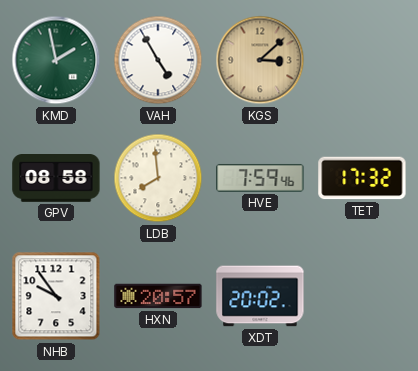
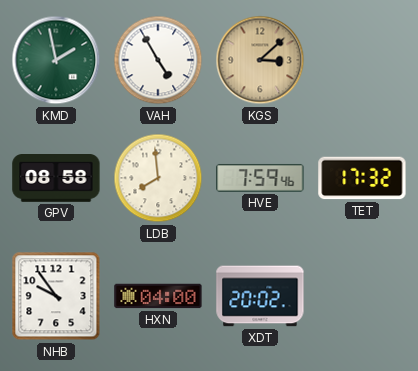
HXN: 20:57 -> 04:00 (158, 296)
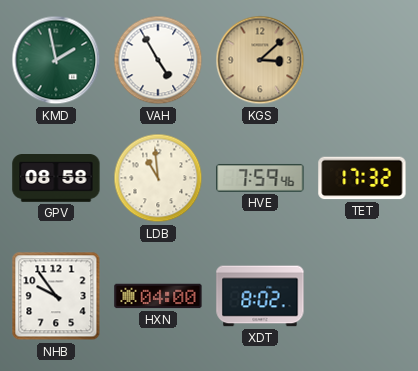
LDB: 7:59 -> 10:59 (158, 178)
XDT: 20:02 -> 8:02 (260, 296)
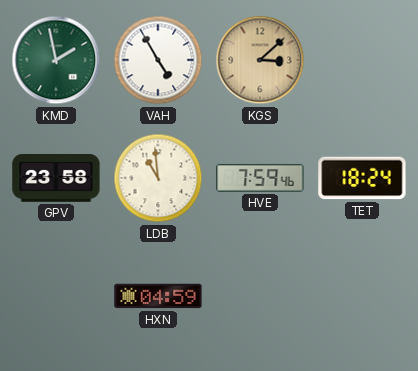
GPV: 08:58 -> 23:58 (56, 179)
TET: 17:32 -> 18:24 (362, 178)
NHB: 9:54 -> none (56, 296)
HXN: 04:00 -> 04:59 (158, 296)
XDT: 8:02 -> none (260, 296)
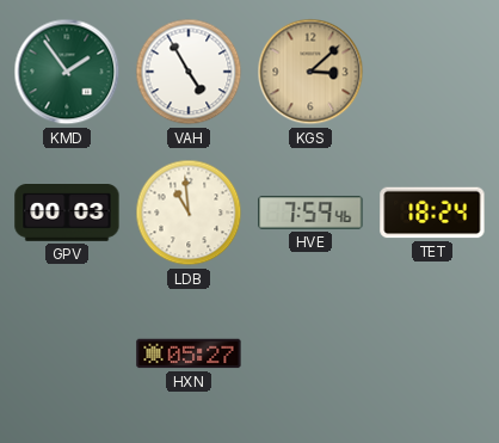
KMD: 1:58 -> 1:54 (67, 72)
GPV: 23:58 -> 00:03 (67, 214)
HXN: 04:59 -> 05:27 (189, 353)
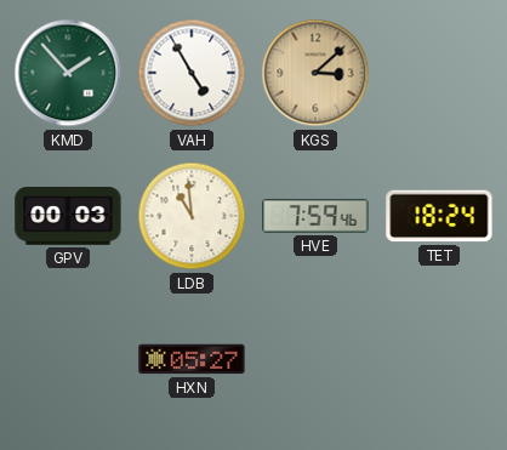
KMD: 1:54 -> 1:53 (68, 73)
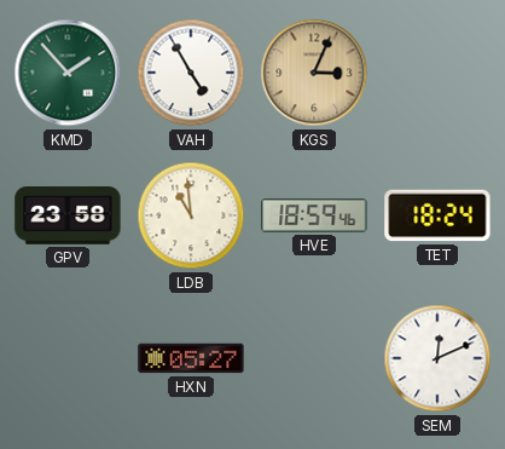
KGS: 3:08 -> 3:04 (314, 73)
GPV: 00:03 -> 23:58 (68, 217)
HVE: 7:59 -> 18:59 (314, 215)
SEM: none -> 12:11 (437, 358)
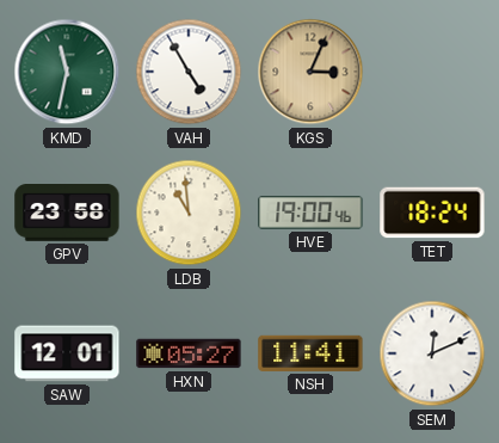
KMD: 1:53 -> 11:32 (67, 72)
HVE: 18:59 -> 19:00 (310, 213)
SAW: none -> 12:01 (67, 353)
NSH: none -> 11:41 (310, 353)
